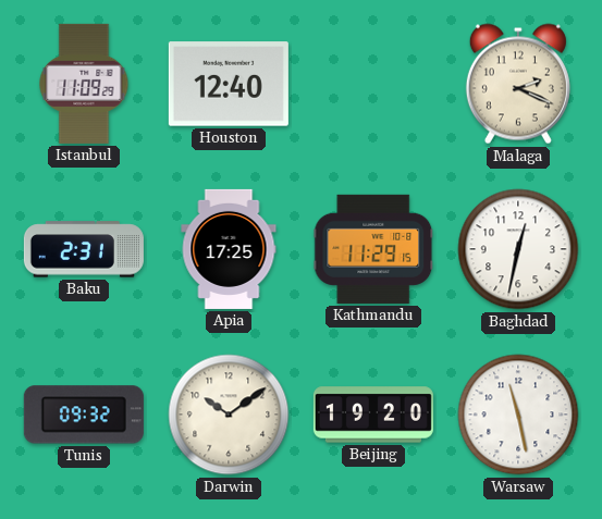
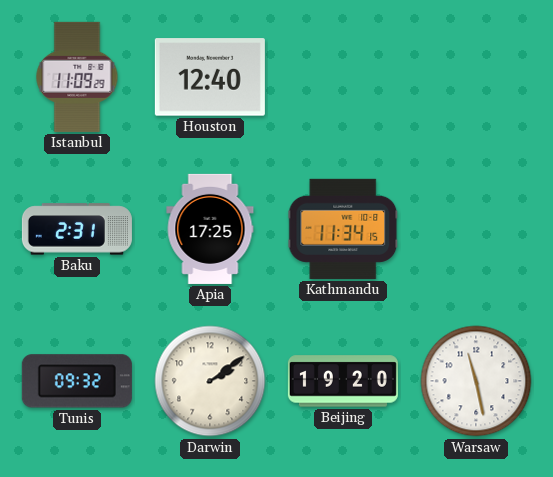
Malaga: 2:19 -> none (518, 84)
Kathmandu: 11:29 -> 11:34 (343, 229)
Baghdad: 12:32 -> none (518, 249)
Darwin: 10:09 -> 2:09 (210, 381)
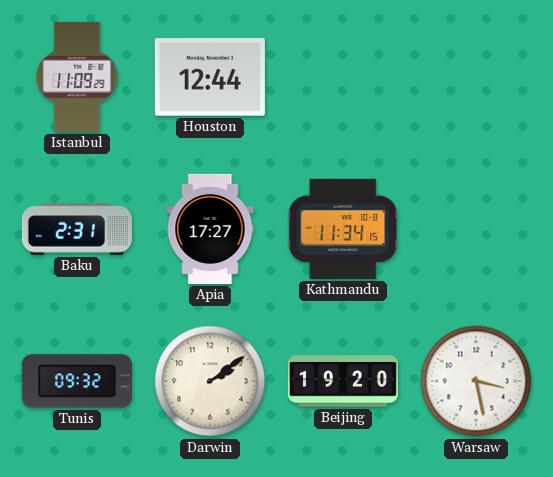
Houston: 12:40 -> 12:44 (210, 77)
Apia: 17:25 -> 17:27 (210, 229)
Warsaw: 11:28 -> 3:28 (476, 381)
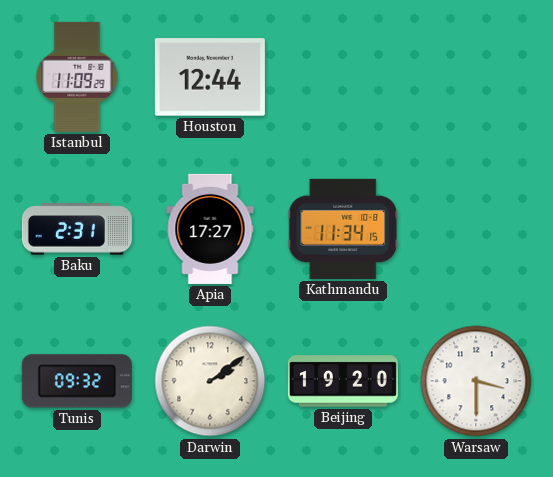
Warsaw: 3:28 -> 3:30 (476, 381)
